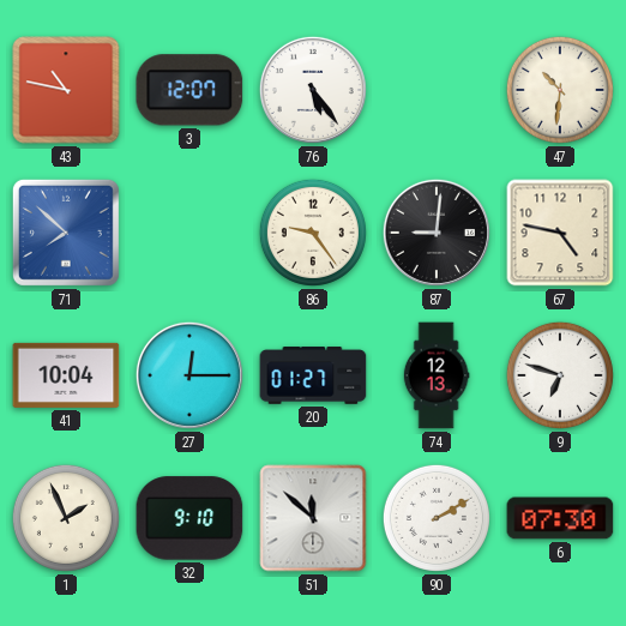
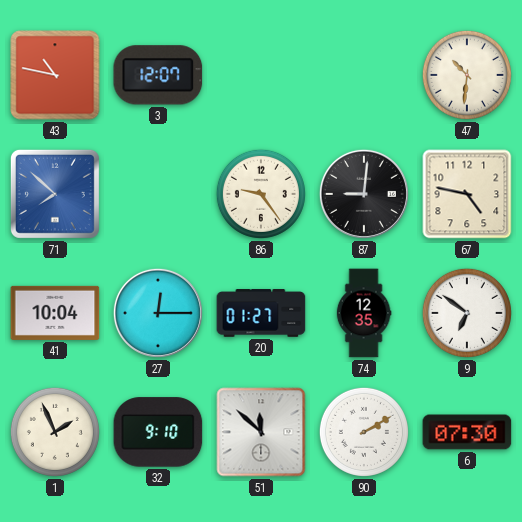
76: 5:24 -> none (313, 90)
74: 12:13 -> 12:35 (364, 313)
9: 6:48 -> 6:51 (467, 313)
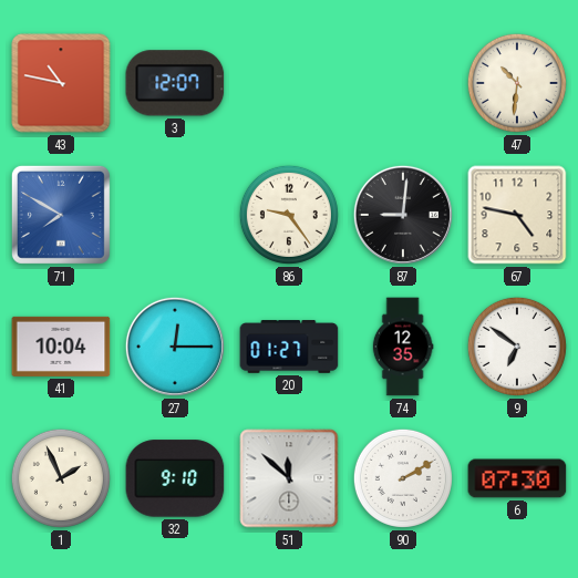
71: 7:52 -> 7:50 (61, 215)
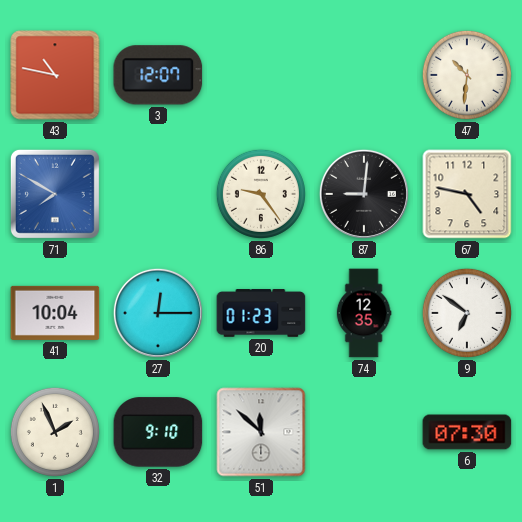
20: 01:27 -> 01:23 (261, 313)
90: 2:10 -> none (403, 478)
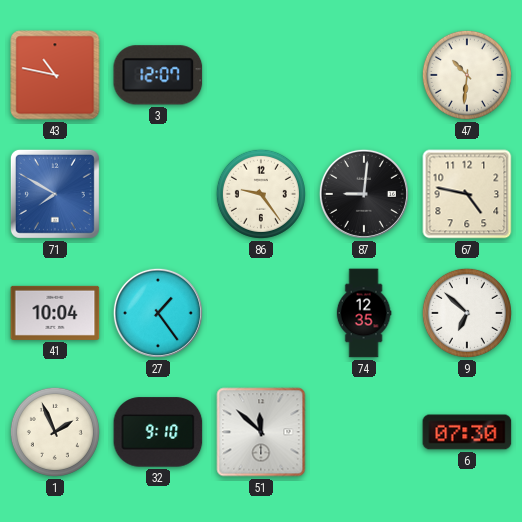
27: 12:15 -> 1:24 (158, 313)
20: 01:23 -> none (261, 313)
9: 6:51 -> 6:52 (467, 313)
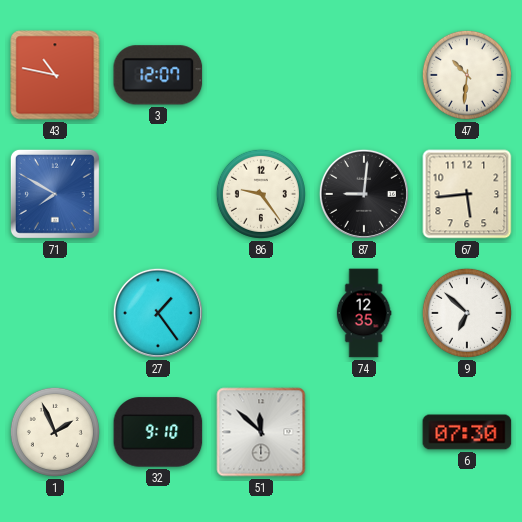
67: 4:47 -> 5:44 (467, 194)
41: 10:04 -> none (55, 313)
